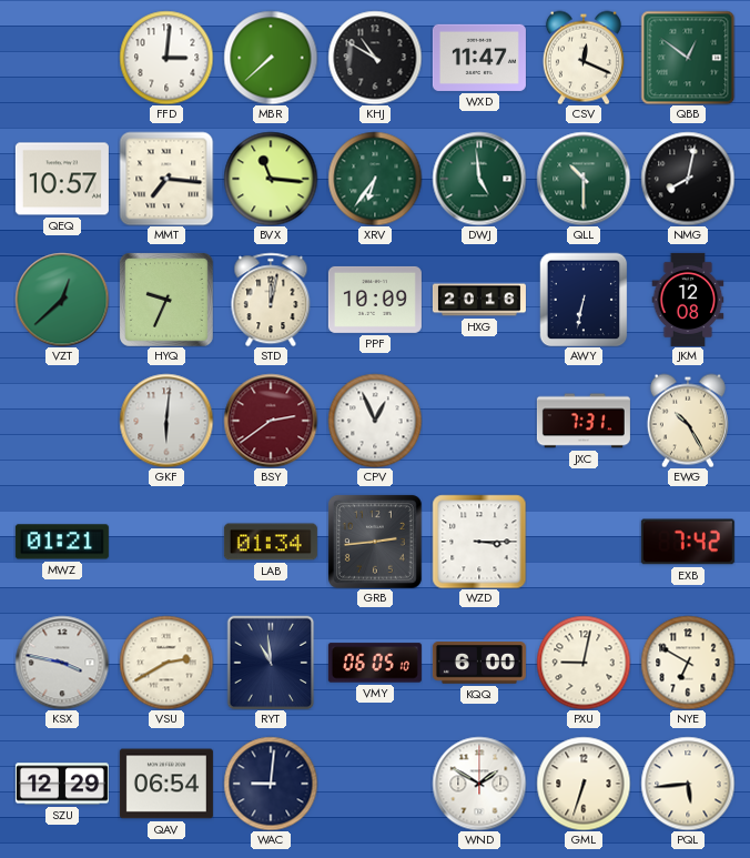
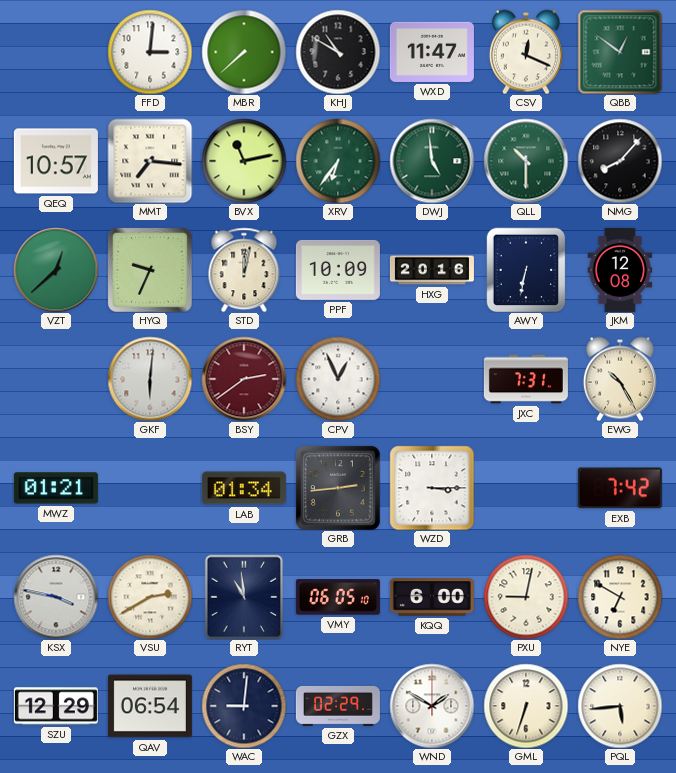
BVX: 11:16 -> 11:13 (244, 161)
NMG: 8:02 -> 8:07 (620, 161)
GZX: none -> 02:29 (338, 706)
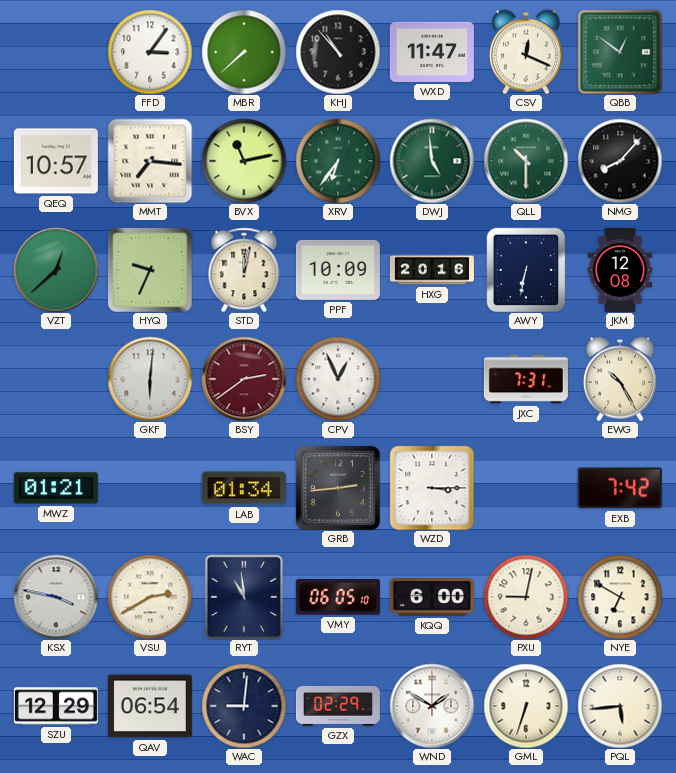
FFD: 3:01 -> 3:06 (150, 52)
KHJ: 10:50 -> 10:53 (338, 52)
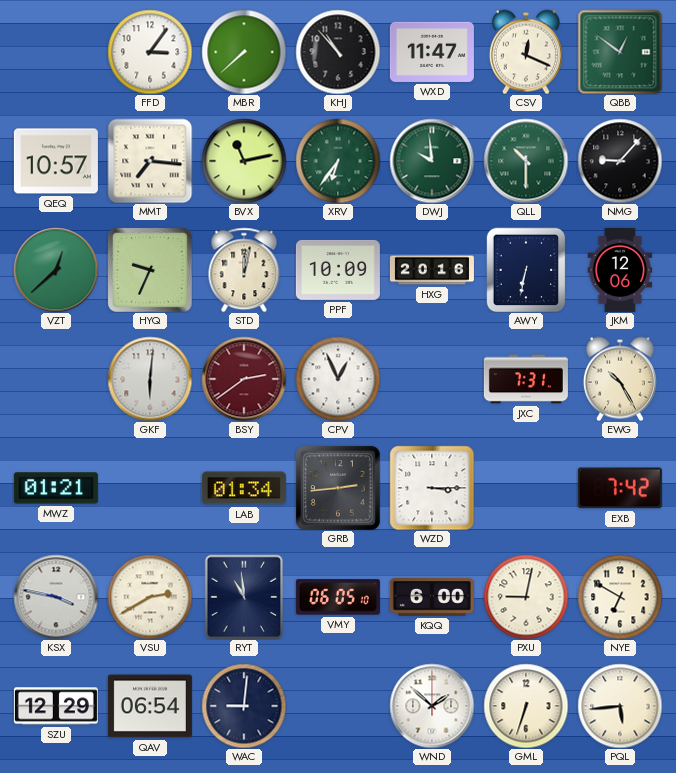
DWJ: 4:59 -> 9:59 (432, 161)
NMG: 8:07 -> 9:07 (620, 161)
JKM: 12:08 -> 12:06 (620, 270)
GZX: 02:29 -> none (338, 706)
WND: 1:50 -> 1:52 (432, 706)
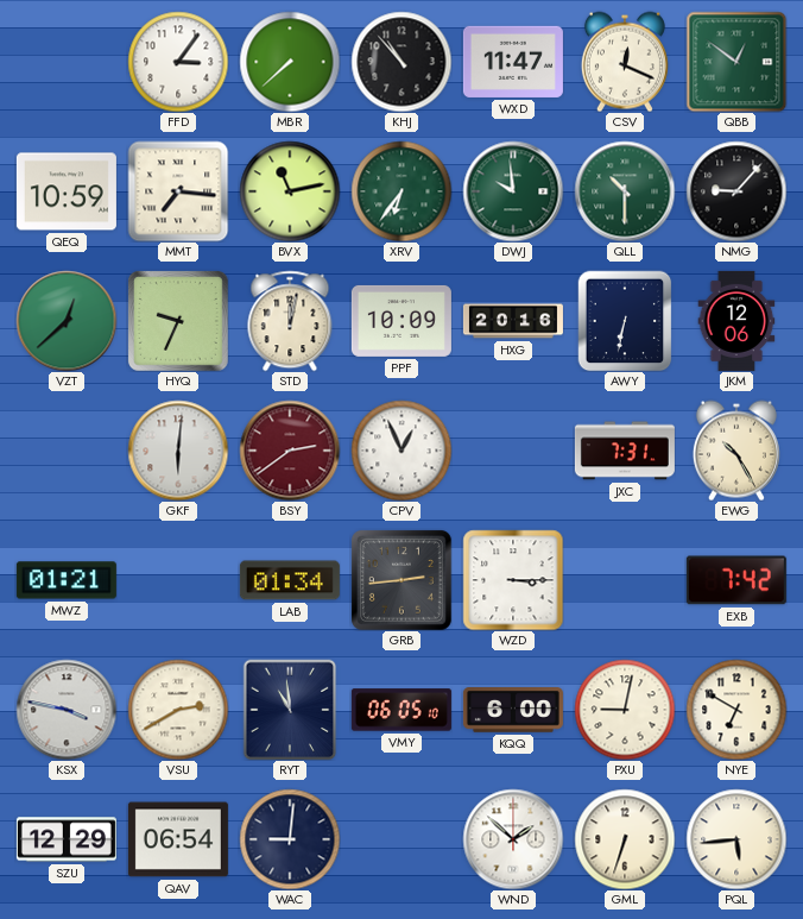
QEQ: 10:57 -> 10:59 (67, 191)
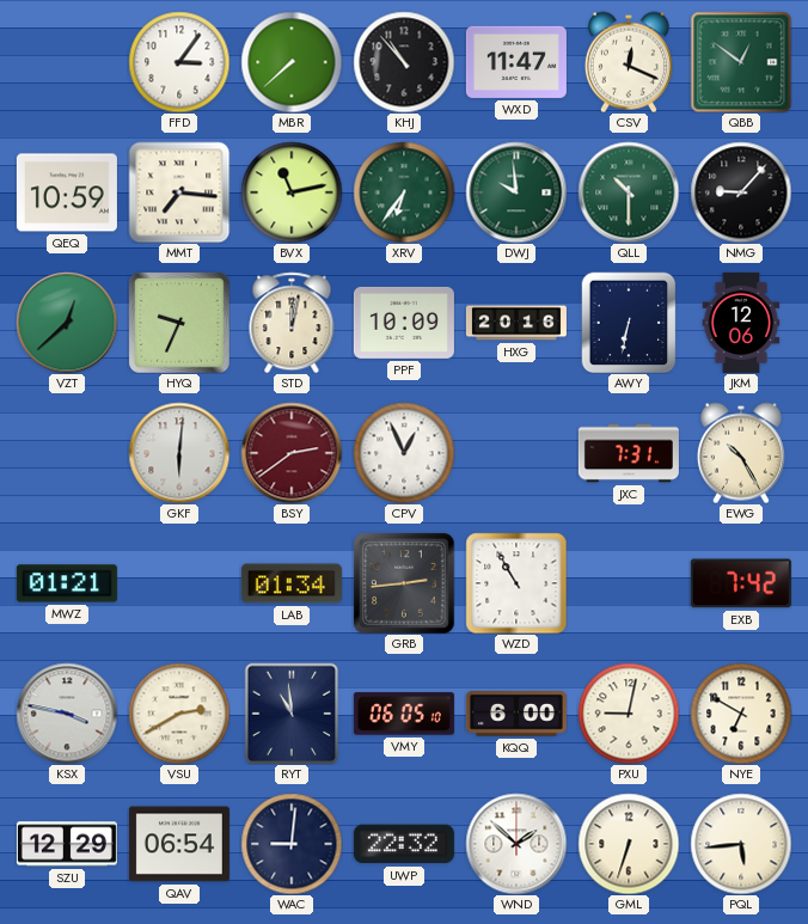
WZD: 3:15 -> 10:55 (516, 583)
UWP: none -> 22:32 (404, 844)
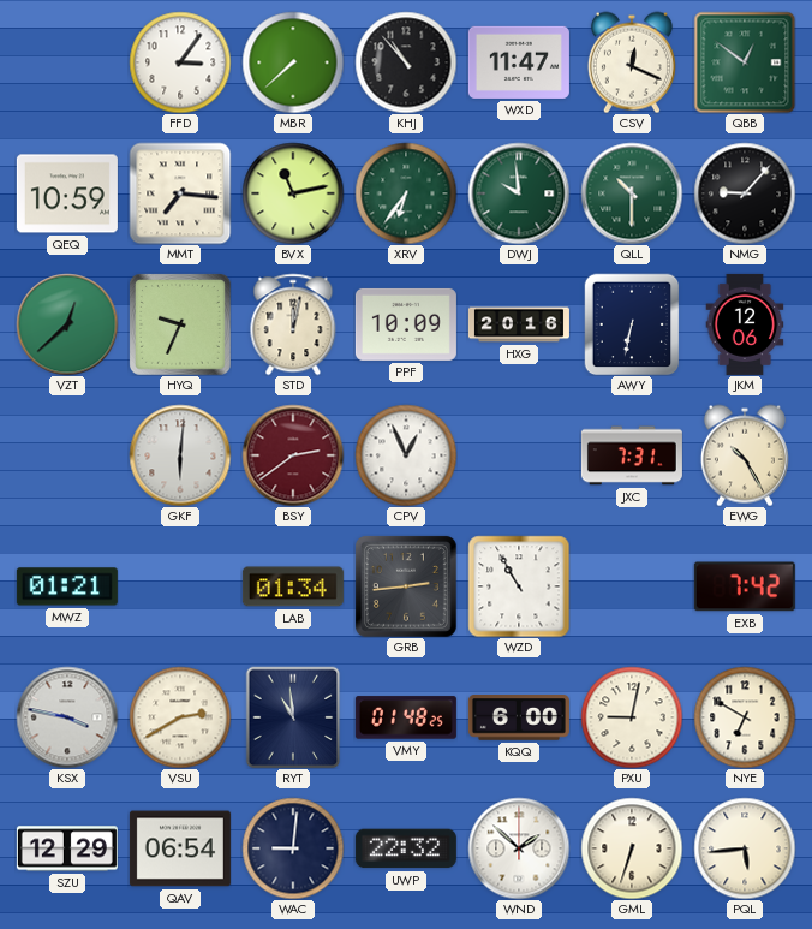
VMY: 06:05 -> 01:48 (406, 717)
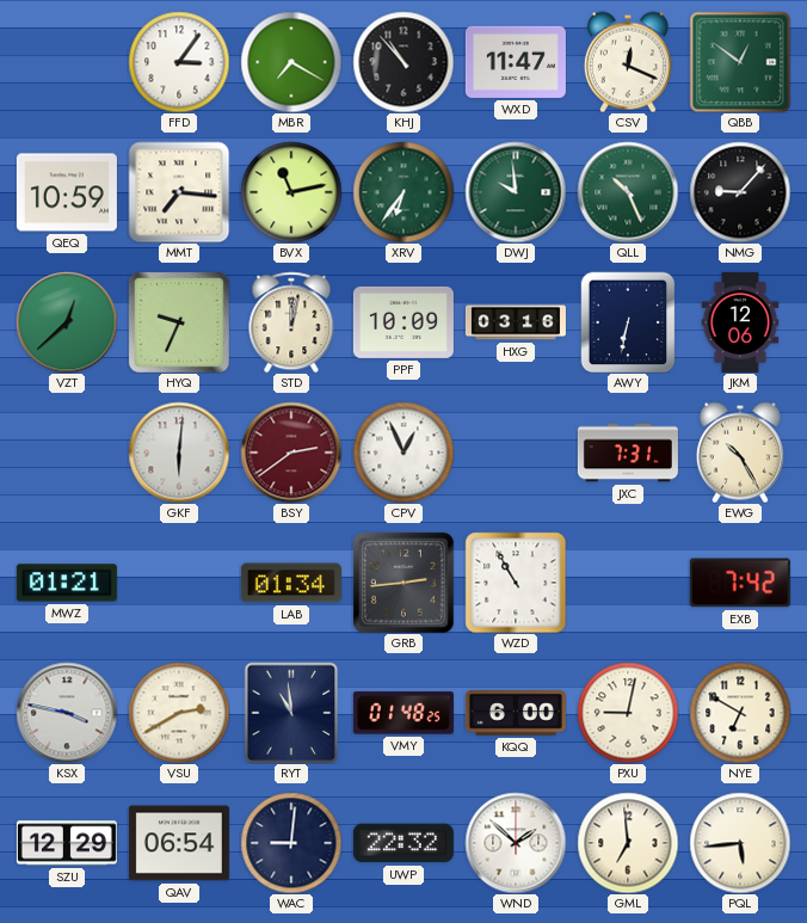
MBR: 7:38 -> 7:20 (291, 62)
QLL: 10:30 -> 10:26 (628, 192)
HXG: 20:16 -> 03:16 (516, 322)
GML: 6:33 -> 6:59 (628, 843)
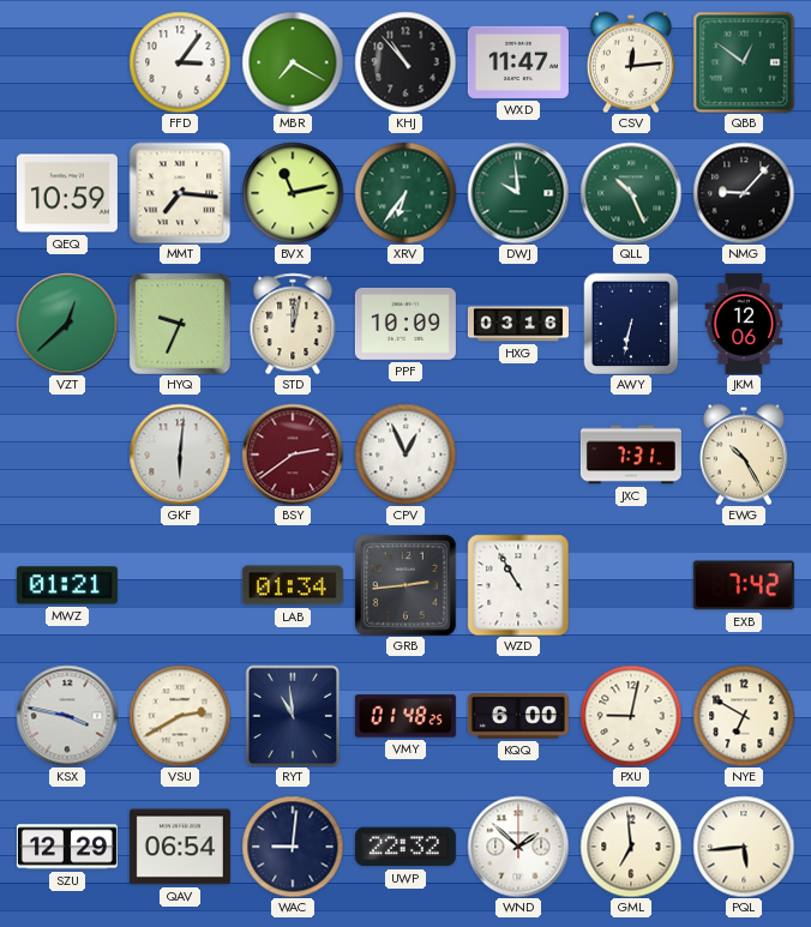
CSV: 12:19 -> 12:14 (631, 62)
